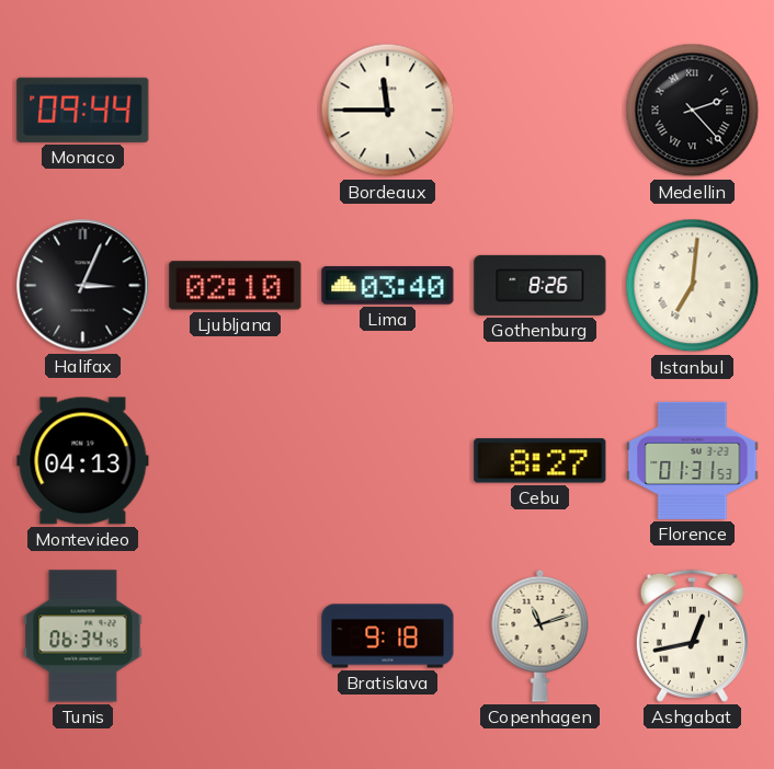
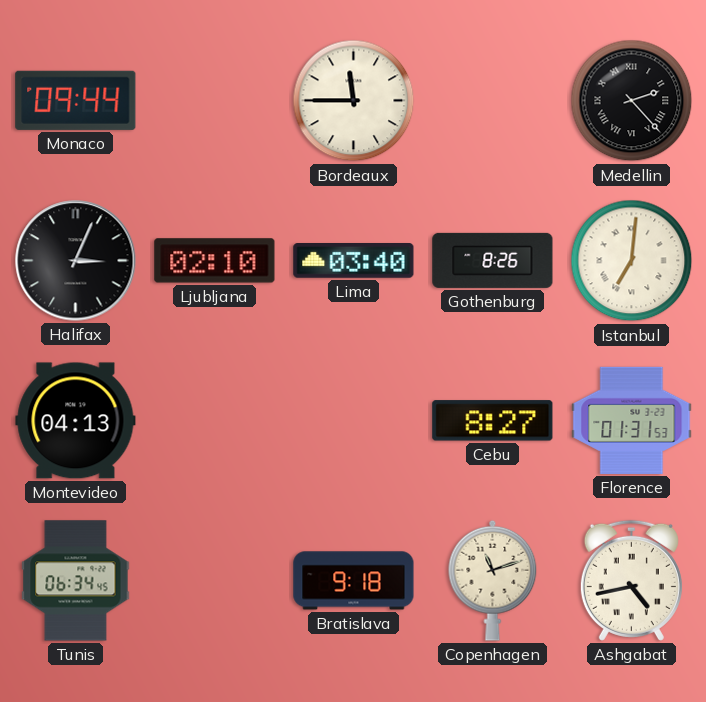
Ashgabat: 12:43 -> 4:43 (631, 580)
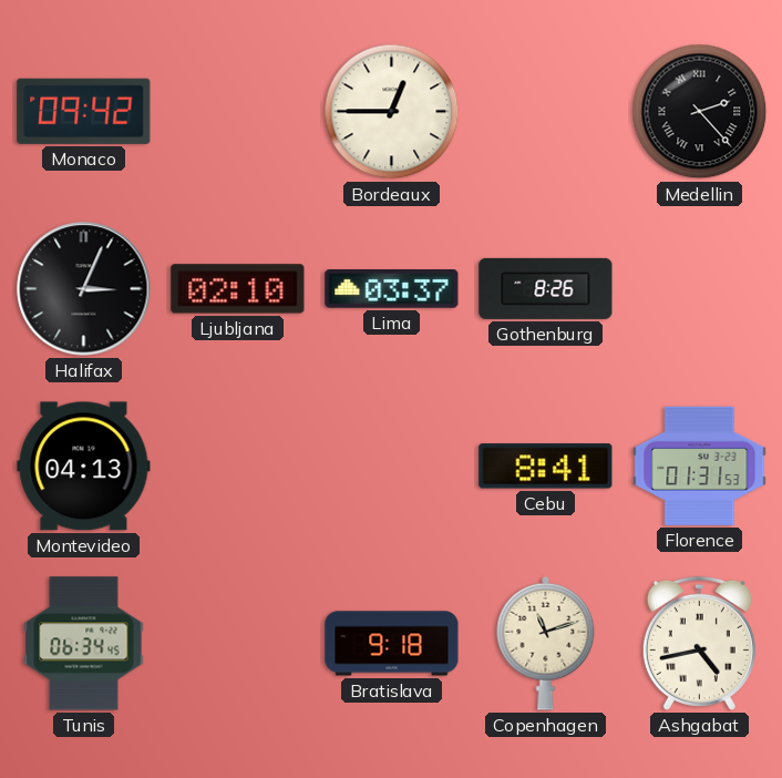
Monaco: 09:44 -> 09:42 (84, 111)
Bordeaux: 11:45 -> 12:45 (392, 112)
Lima: 03:40 -> 03:37 (392, 289)
Istanbul: 7:01 -> none (632, 261)
Cebu: 8:27 -> 8:41 (546, 467)
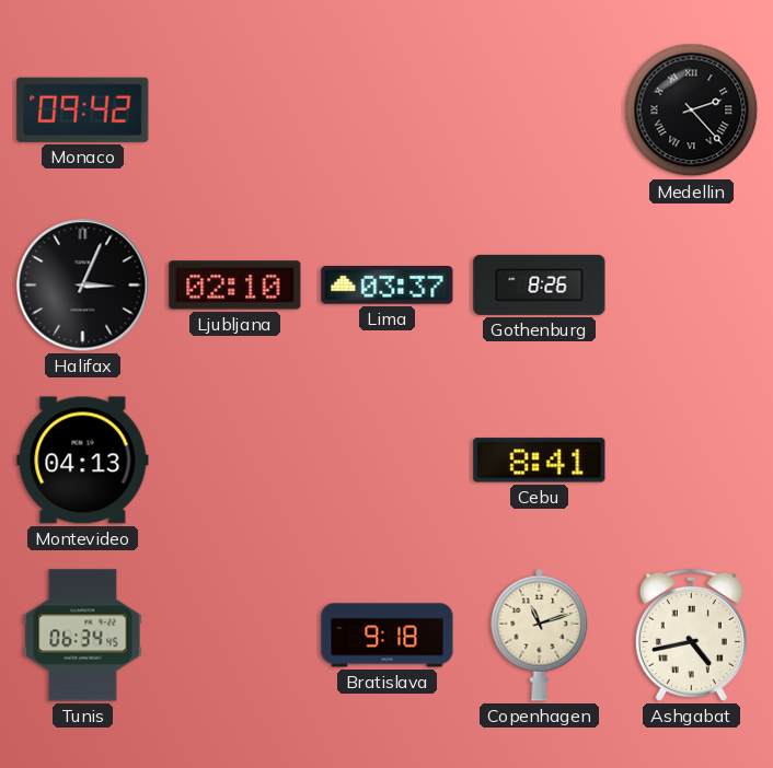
Bordeaux: 12:45 -> none (392, 112)
Florence: 01:31 -> none (700, 465)
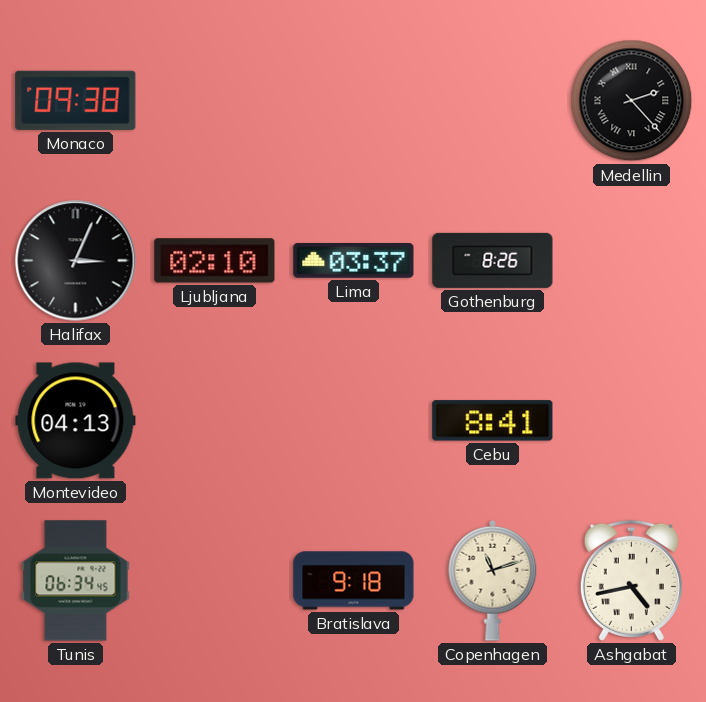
Monaco: 09:42 -> 09:38 (76, 100)
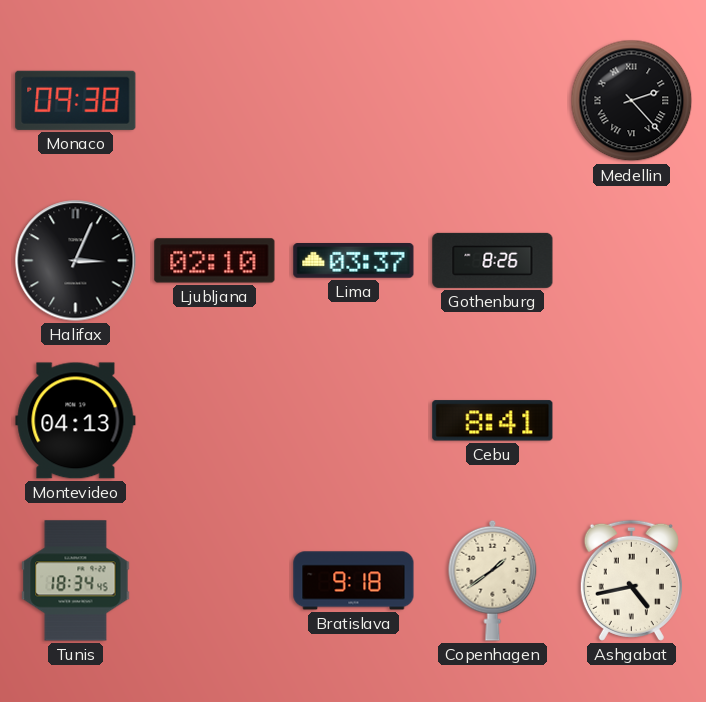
Tunis: 06:34 -> 18:34 (76, 581)
Copenhagen: 11:12 -> 1:39 (493, 580)
